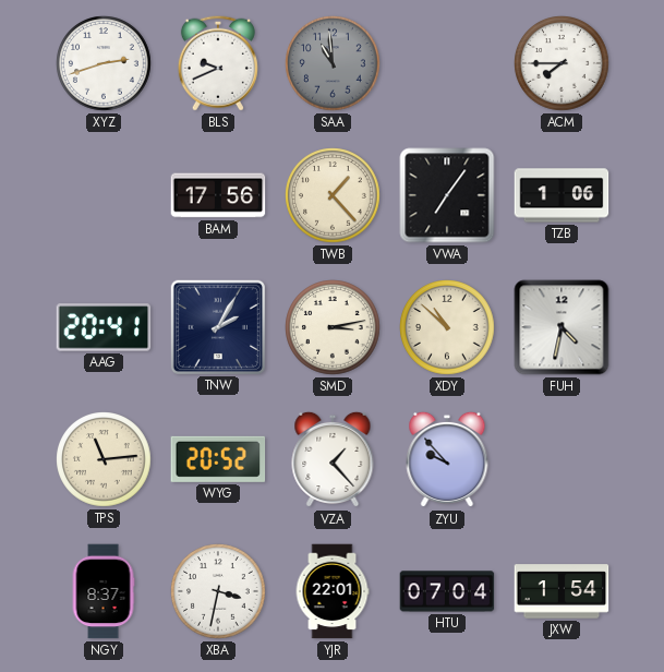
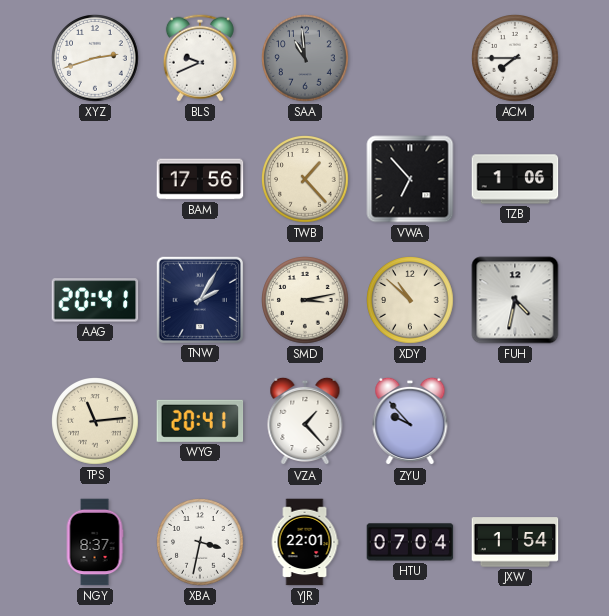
VWA: 7:06 -> 6:53 (410, 179)
WYG: 20:52 -> 20:41 (200, 421)
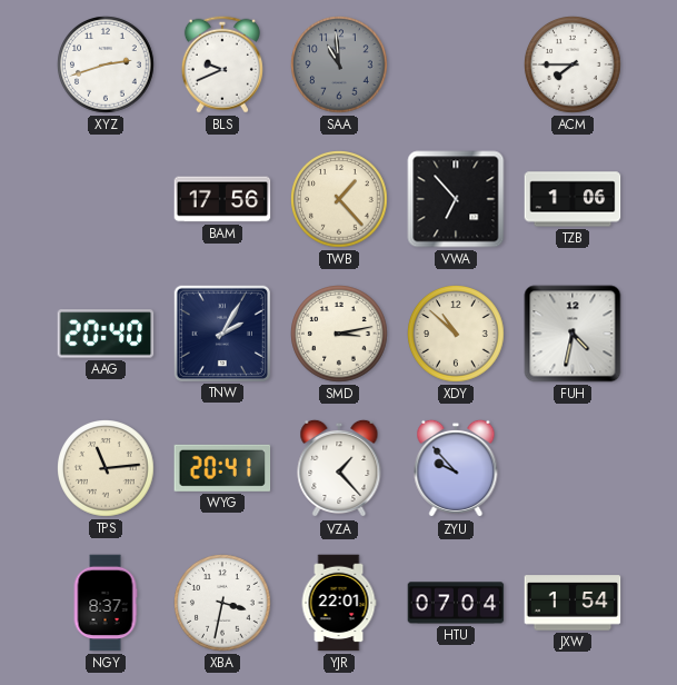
AAG: 20:41 -> 20:40 (106, 334)
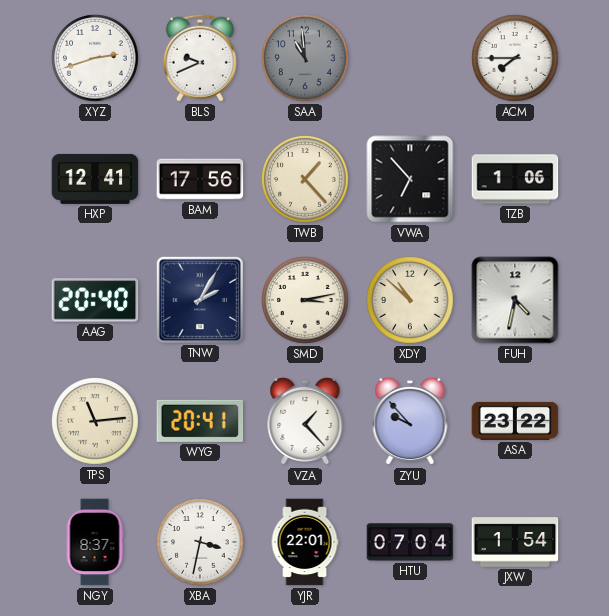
HXP: none -> 12:41 (95, 179)
ASA: none -> 23:22 (515, 421)
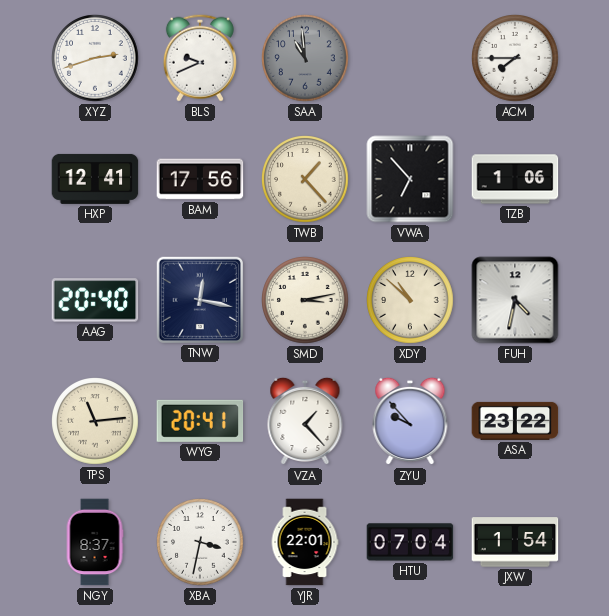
TNW: 2:05 -> 12:17 (199, 299)
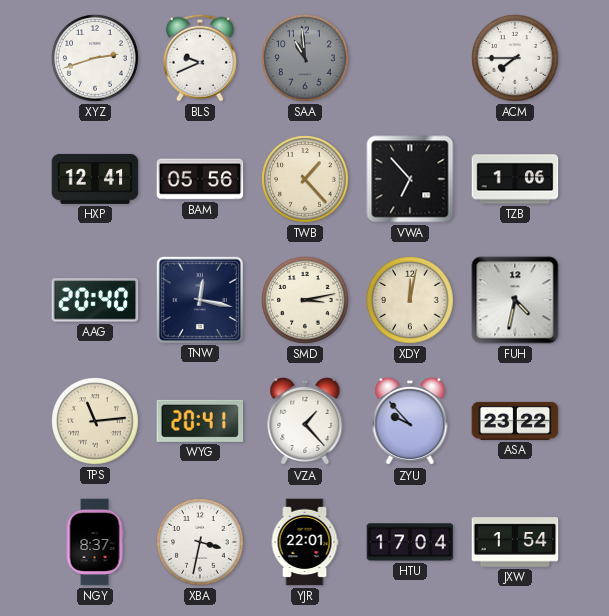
BAM: 17:56 -> 05:56 (200, 179)
XDY: 10:52 -> 12:02 (410, 300)
HTU: 07:04 -> 17:04 (410, 542)
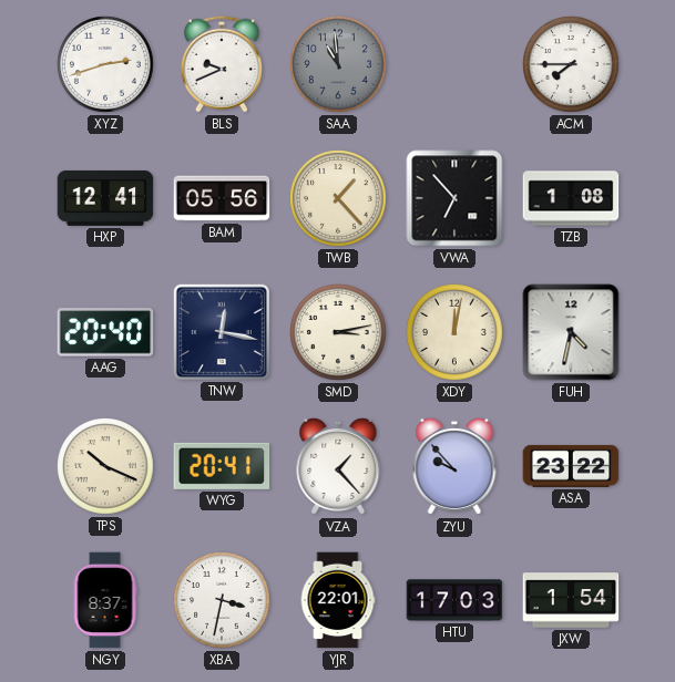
TZB: 1:06 -> 1:08 (571, 198)
TPS: 11:14 -> 10:19 (105, 466)
HTU: 17:04 -> 17:03 (454, 600)
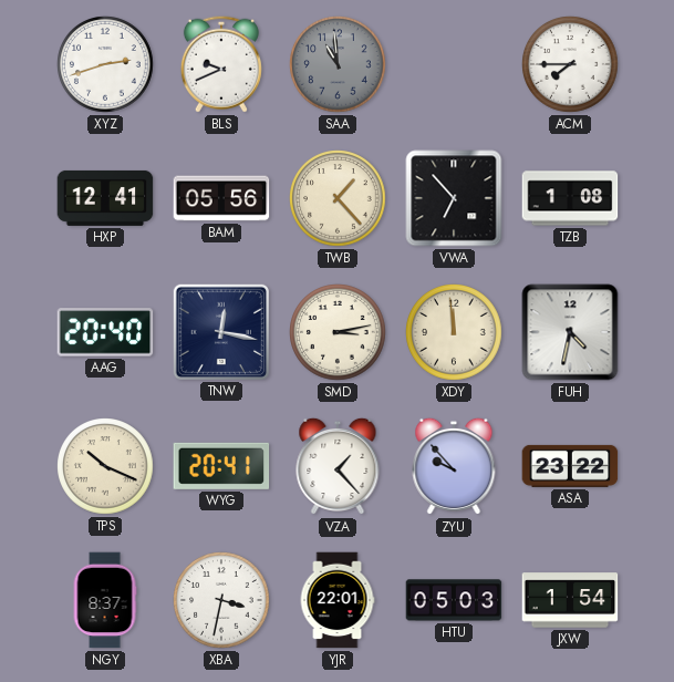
XDY: 12:02 -> 11:59 (454, 332)
HTU: 17:03 -> 05:03 (454, 600)
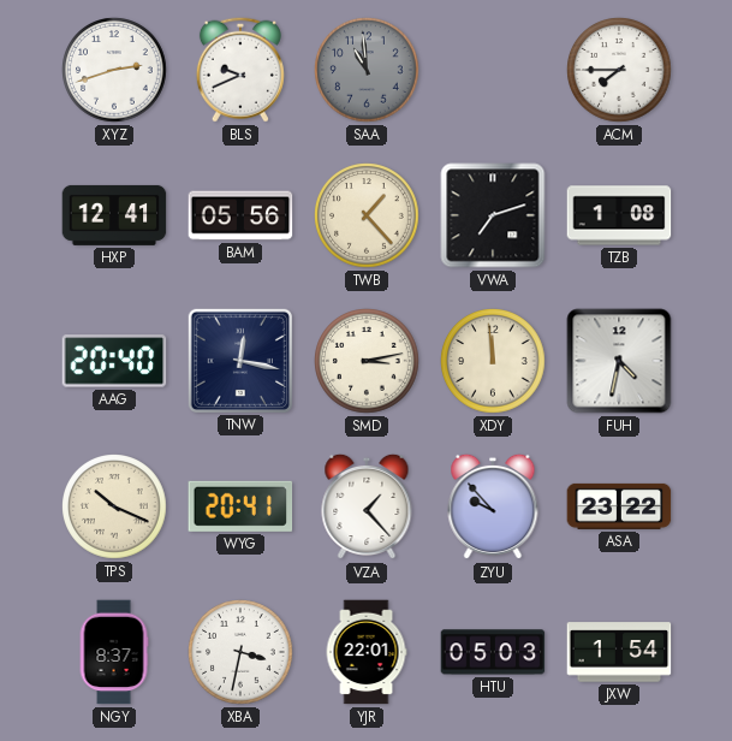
VWA: 6:53 -> 7:12 (493, 215)
